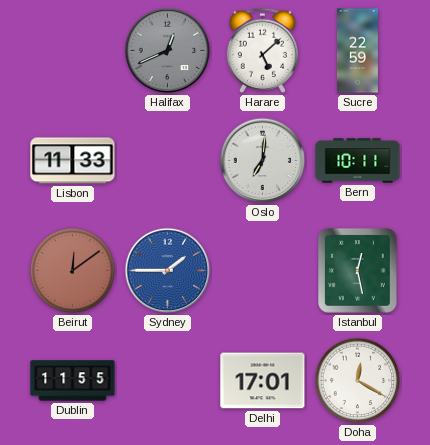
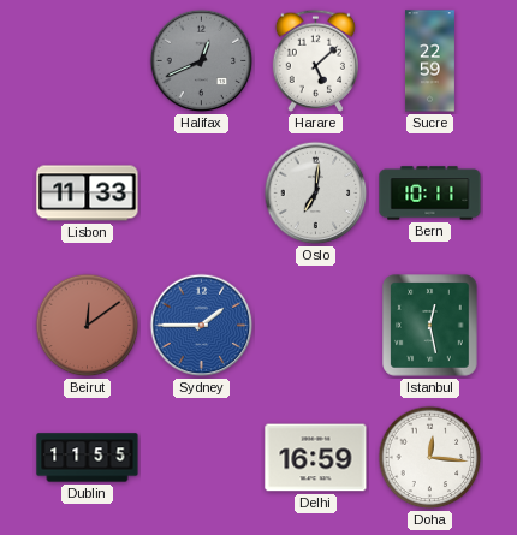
Delhi: 17:01 -> 16:59 (316, 458)
Doha: 12:20 -> 12:16 (430, 458)
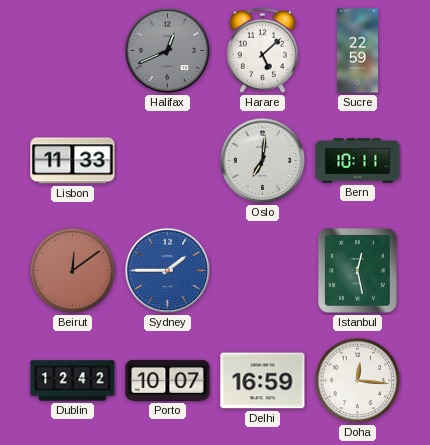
Dublin: 11:55 -> 12:42 (73, 381)
Porto: none -> 10:07 (168, 380)
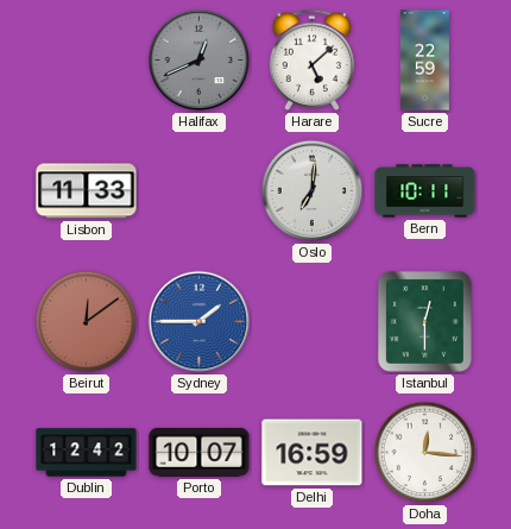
Istanbul: 12:28 -> 12:30 (425, 322)
